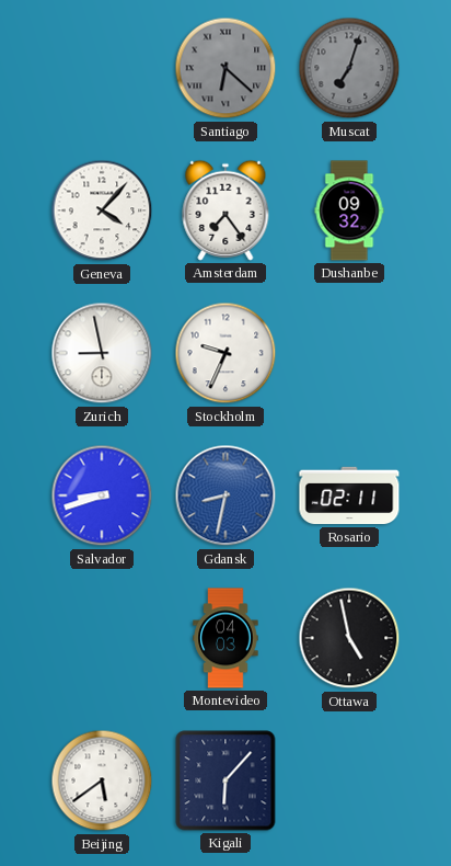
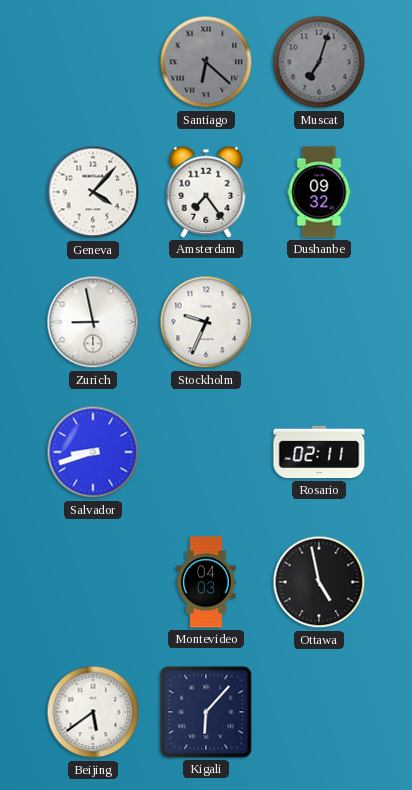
Gdansk: 8:32 -> none (225, 495)
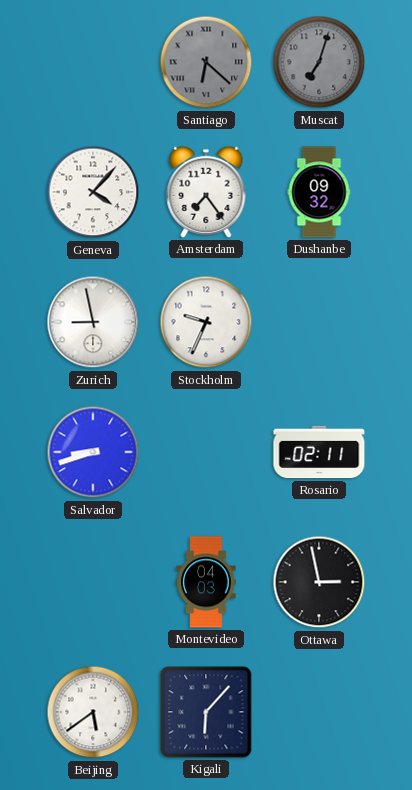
Ottawa: 4:58 -> 2:58 (319, 582)
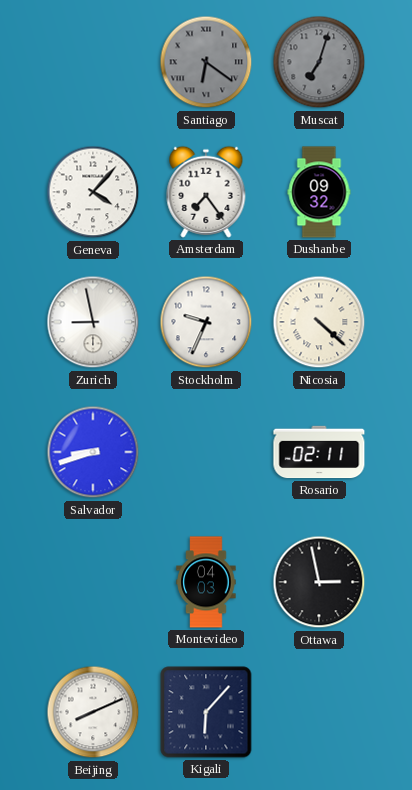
Santiago: 6:22 -> 6:21 (206, 62)
Nicosia: none -> 4:22 (319, 322)
Beijing: 5:39 -> 8:11 (93, 712)
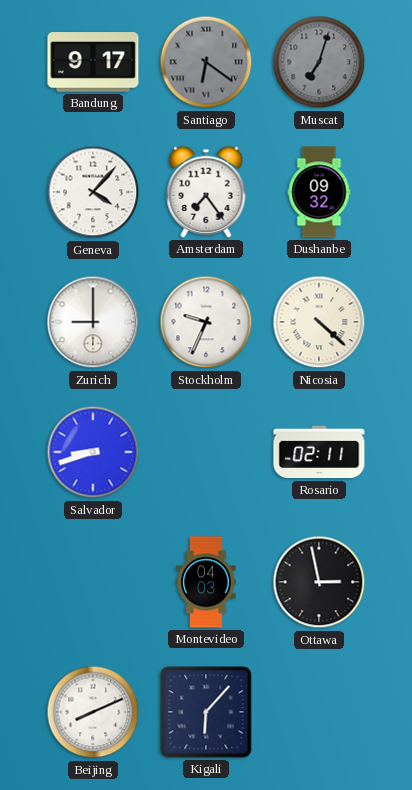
Bandung: none -> 9:17 (93, 62)
Zurich: 8:58 -> 9:00 (93, 322)
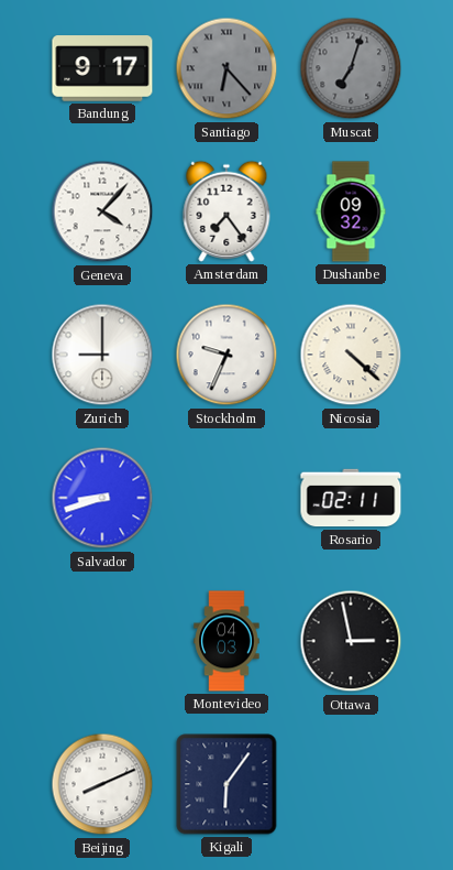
Santiago: 6:21 -> 6:23 (226, 68)
Kigali: 6:07 -> 6:06 (226, 784)
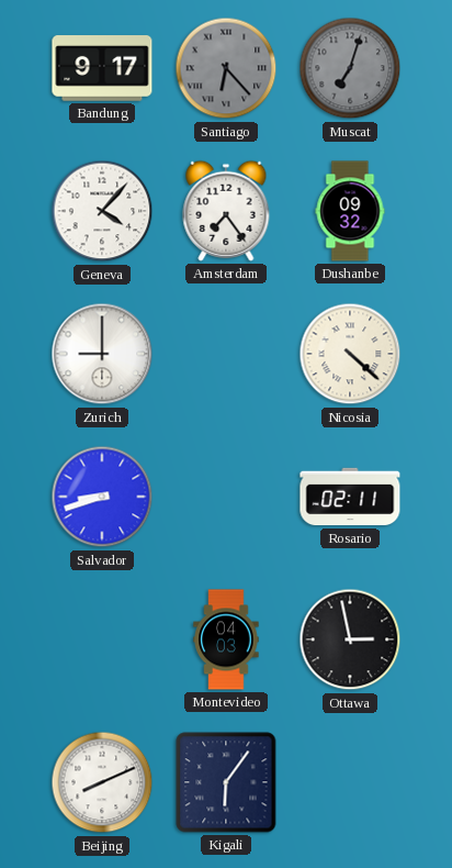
Stockholm: 9:34 -> none (226, 355)
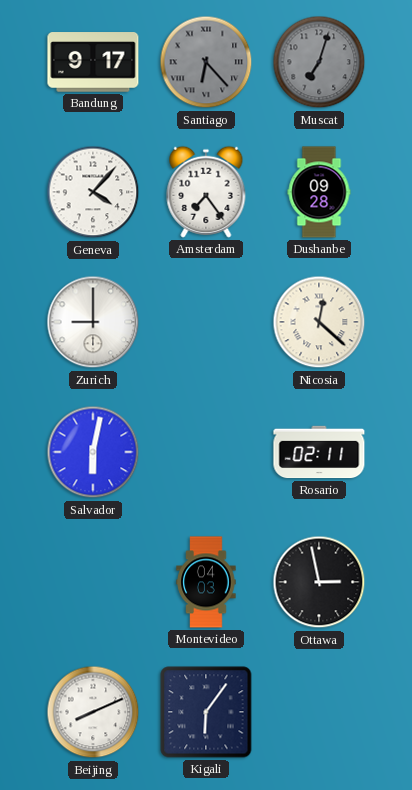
Dushanbe: 09:32 -> 09:28 (319, 192)
Nicosia: 4:22 -> 12:22 (319, 322)
Salvador: 8:42 -> 6:02 (93, 452)
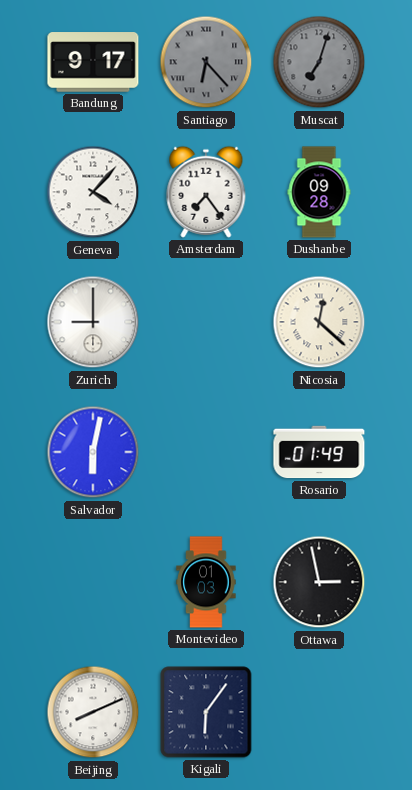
Rosario: 02:11 -> 01:49 (319, 452)
Montevideo: 04:03 -> 01:03 (206, 582)
